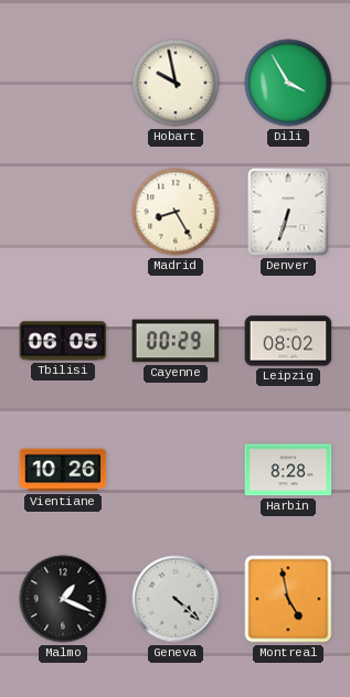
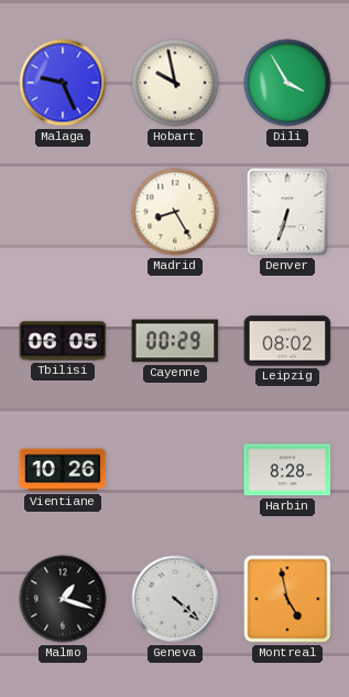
Malaga: none -> 9:26 (63, 83)
Malmo: 1:19 -> 1:18 (63, 599)
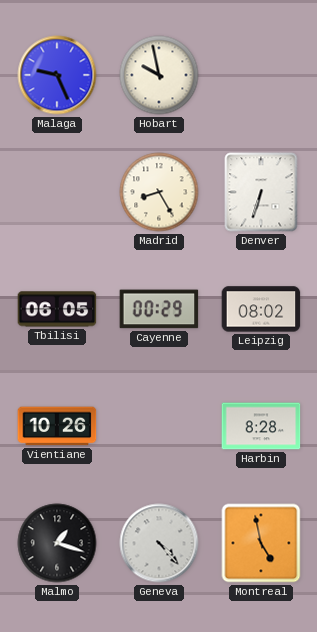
Dili: 3:55 -> none (287, 83)
Geneva: 4:22 -> 4:23 (159, 543)
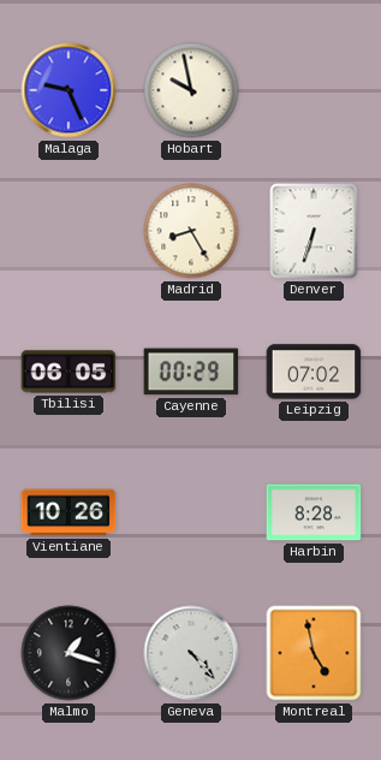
Leipzig: 08:02 -> 07:02 (314, 372)
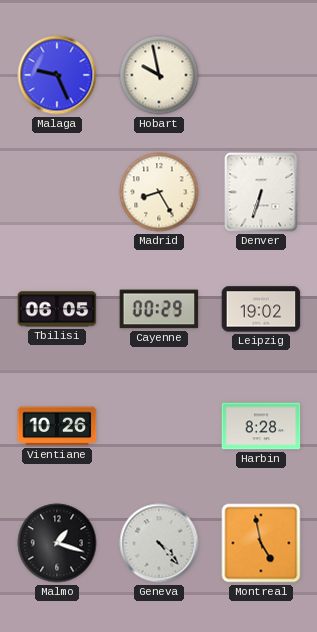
Leipzig: 07:02 -> 19:02 (261, 309)
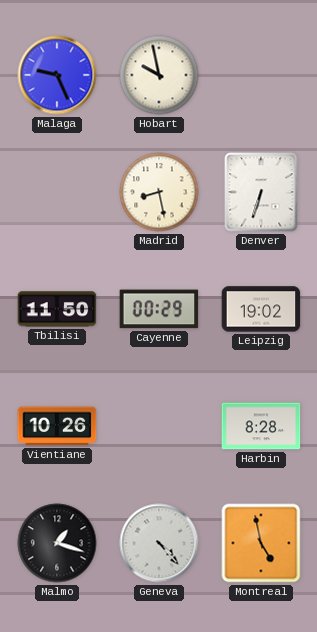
Madrid: 8:25 -> 8:28 (159, 192)
Tbilisi: 06:05 -> 11:50 (57, 309)
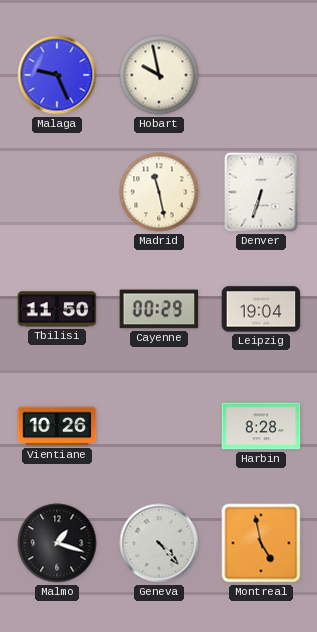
Madrid: 8:28 -> 11:28 (159, 192)
Leipzig: 19:02 -> 19:04 (261, 309)
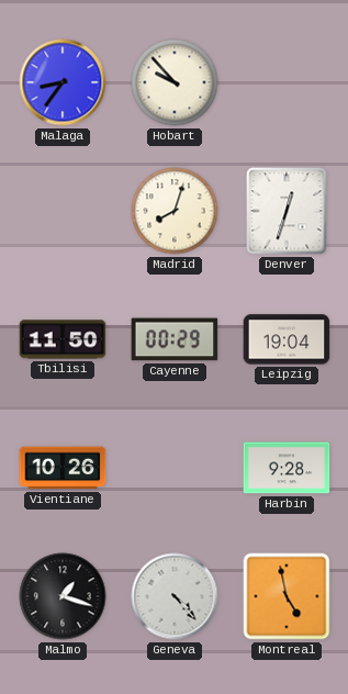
Malaga: 9:26 -> 8:36 (63, 82)
Hobart: 9:58 -> 9:53 (175, 82)
Madrid: 11:28 -> 8:03 (175, 211)
Denver: 6:33 -> 12:33 (287, 211)
Harbin: 8:28 -> 9:28 (287, 468)
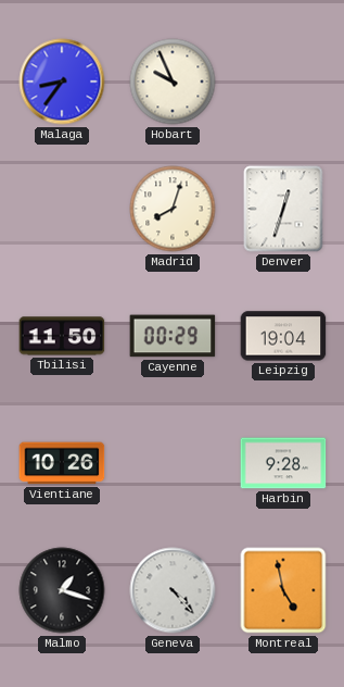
Hobart: 9:53 -> 9:56 (173, 82)
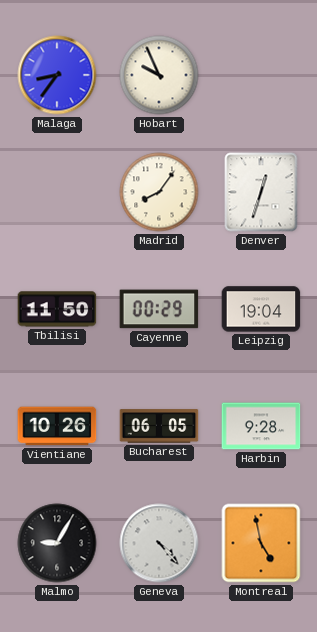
Madrid: 8:03 -> 8:06 (159, 192)
Bucharest: none -> 06:05 (159, 426)
Malmo: 1:18 -> 9:05 (57, 543)
